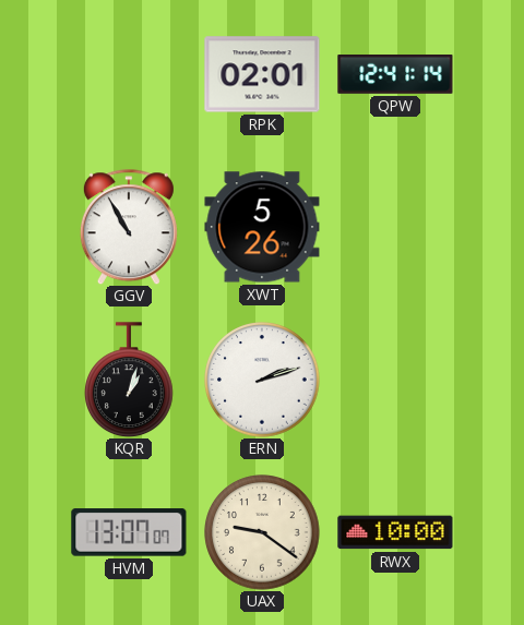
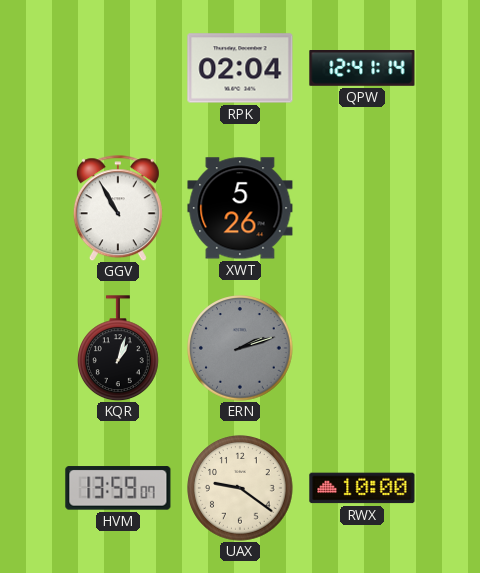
RPK: 02:01 -> 02:04 (240, 68)
ERN dial: white -> grey (240, 348)
HVM: 13:07 -> 13:59 (118, 488)
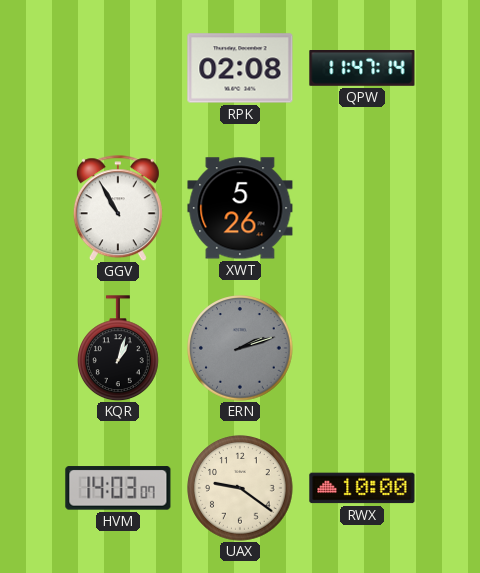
RPK: 02:04 -> 02:08 (240, 68)
QPW: 12:41 -> 11:47 (362, 69)
HVM: 13:59 -> 14:03 (118, 488)
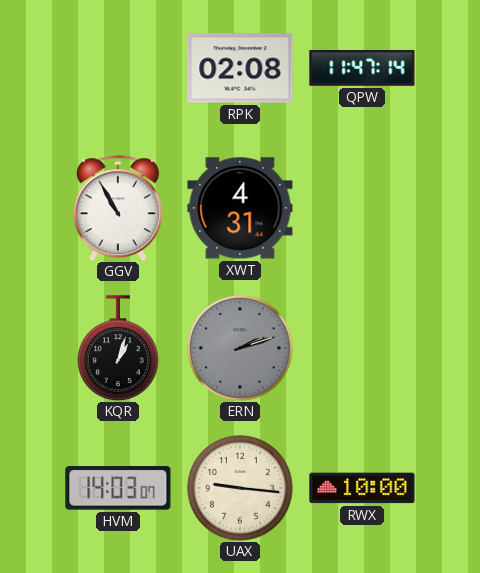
XWT: 5:26 -> 4:31 (240, 208)
UAX: 9:21 -> 9:16 (240, 488)
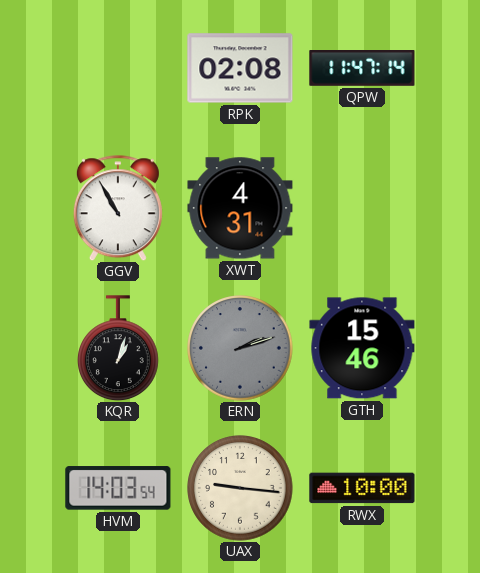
GTH: none -> 15:46 (362, 348)
HVM: 14:03:07 -> 14:03:54 (118, 488)
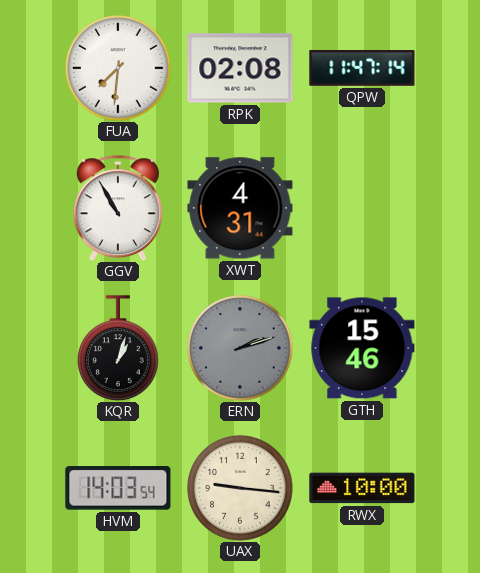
FUA: none -> 7:31 (118, 68)
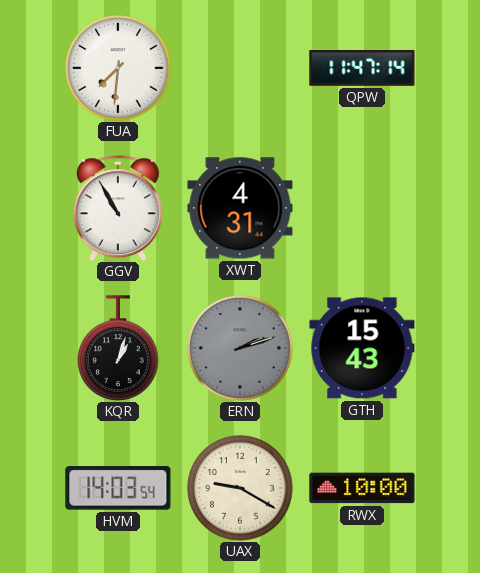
RPK: 02:08 -> none (240, 68)
GTH: 15:46 -> 15:43 (362, 348)
UAX: 9:16 -> 9:20 (240, 488)
